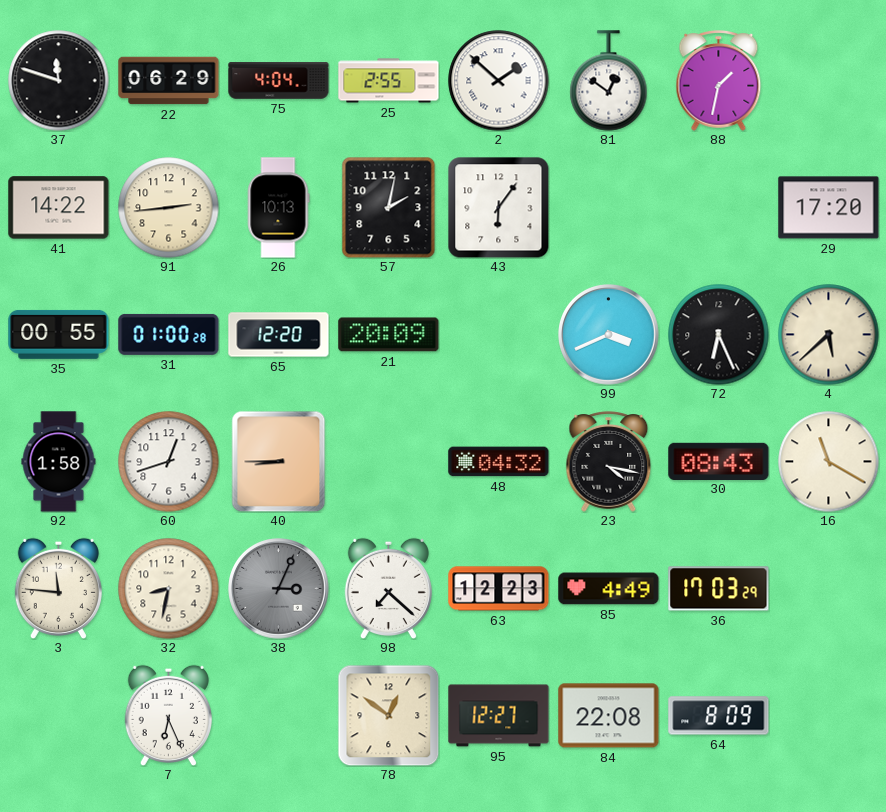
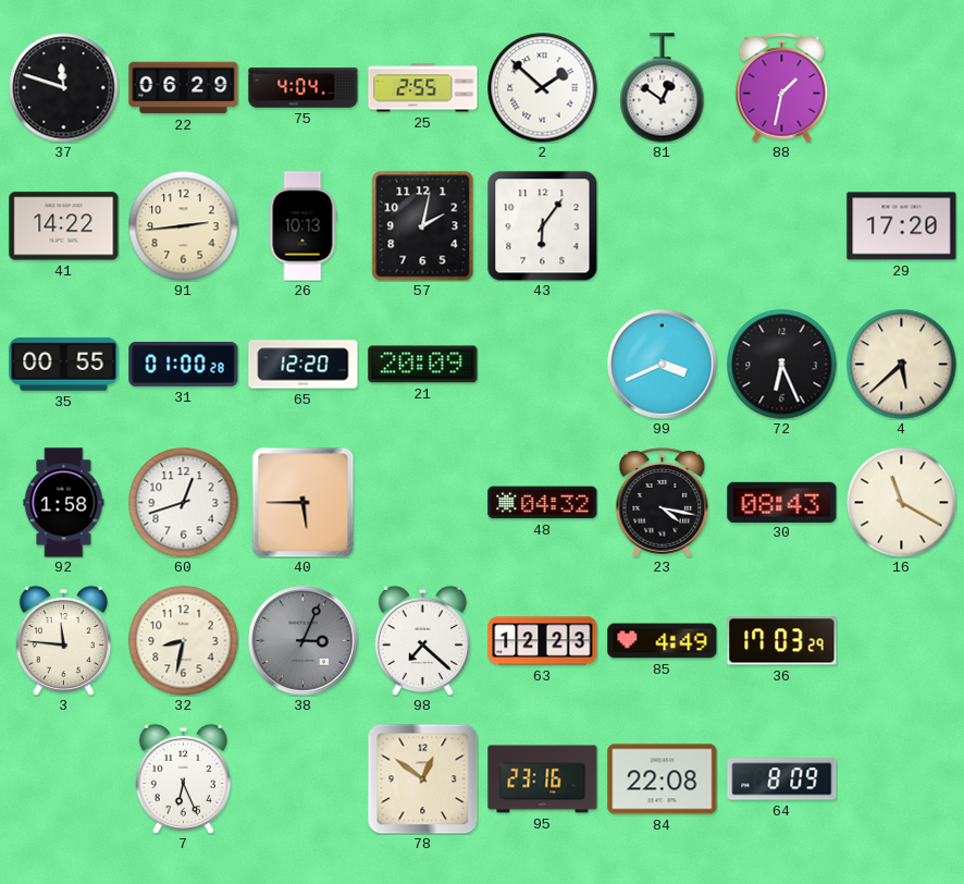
40: 8:45 -> 5:45 (304, 502)
95: 12:27 -> 23:16 (543, 779)
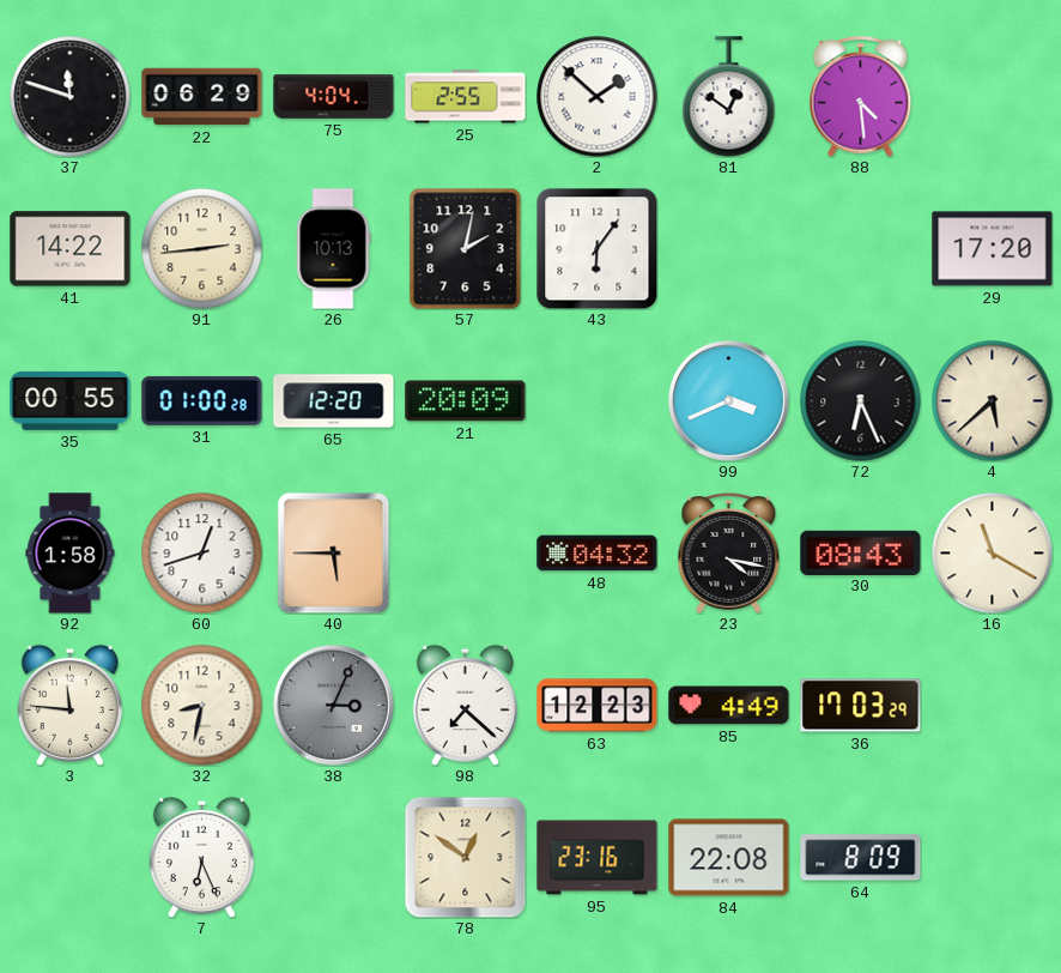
88: 1:32 -> 4:29 (861, 97)
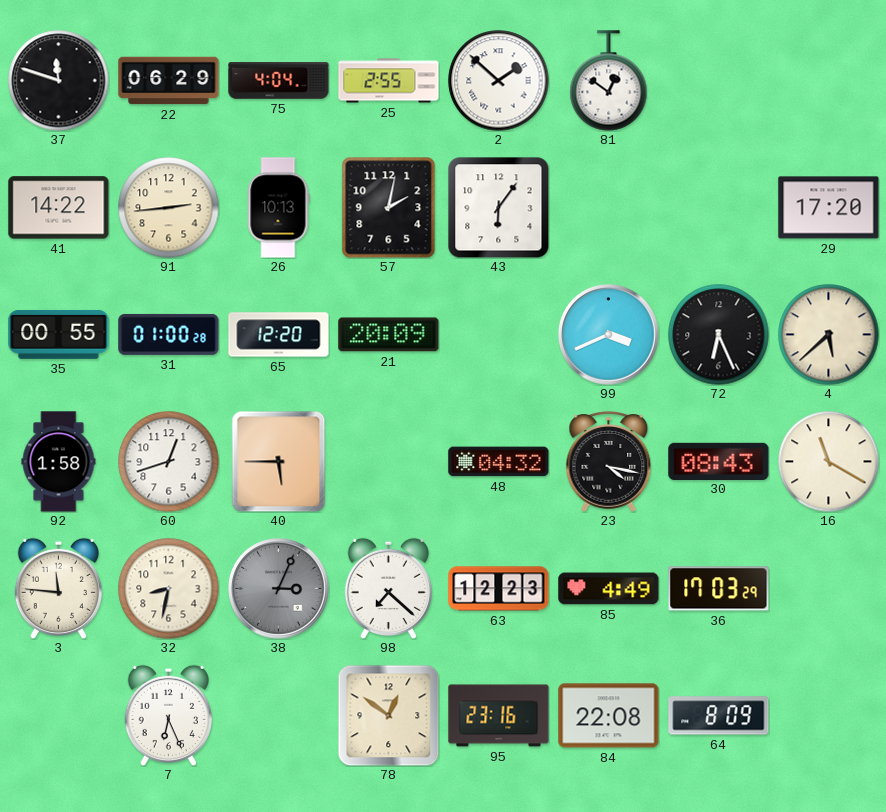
88: 4:29 -> none (861, 97)
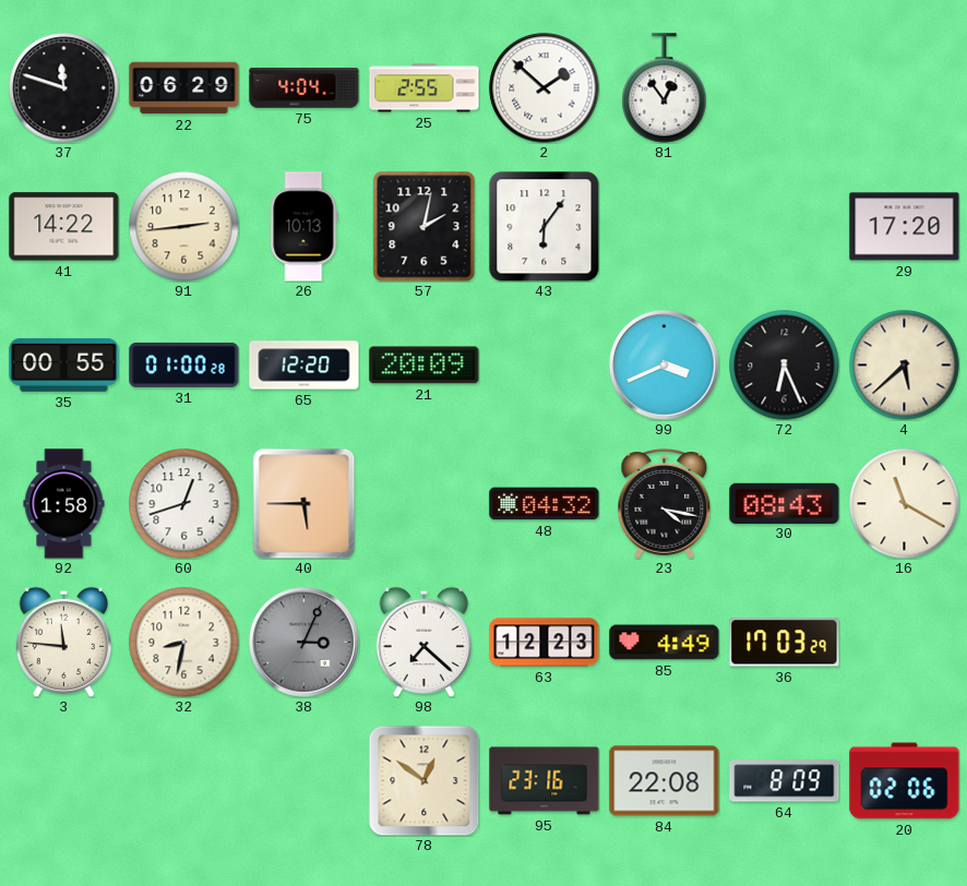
81: 12:51 -> 12:54 (665, 88)
7: 6:26 -> none (168, 715)
20: none -> 02:06 (905, 781)
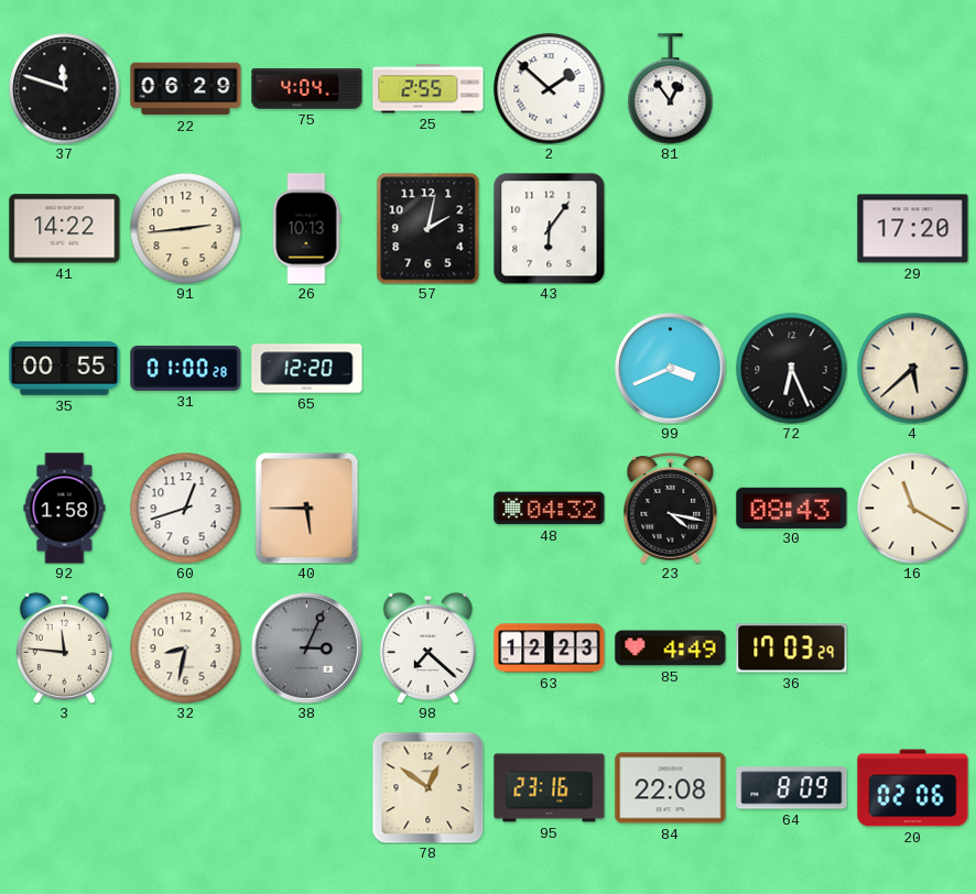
21: 20:09 -> none (425, 366)
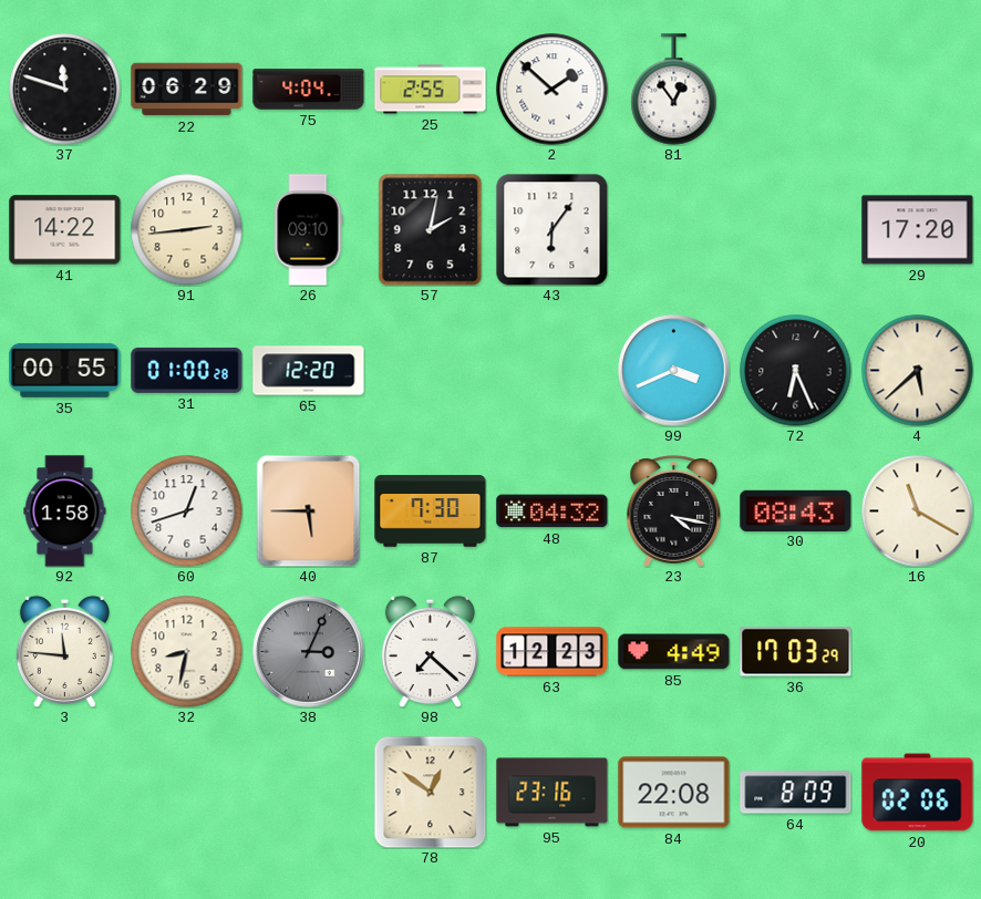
26: 10:13 -> 09:10 (308, 230)
87: none -> 7:30 (431, 512)
